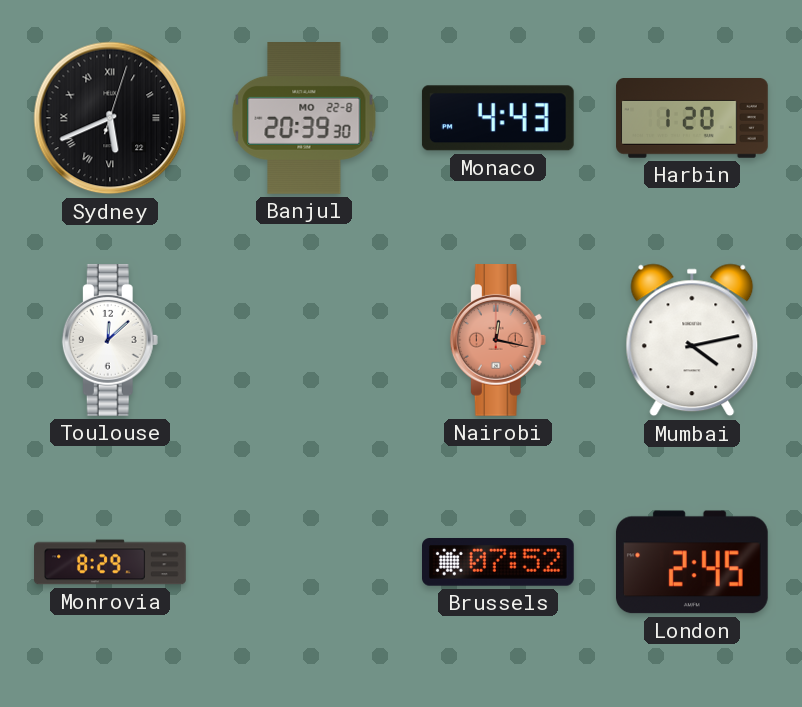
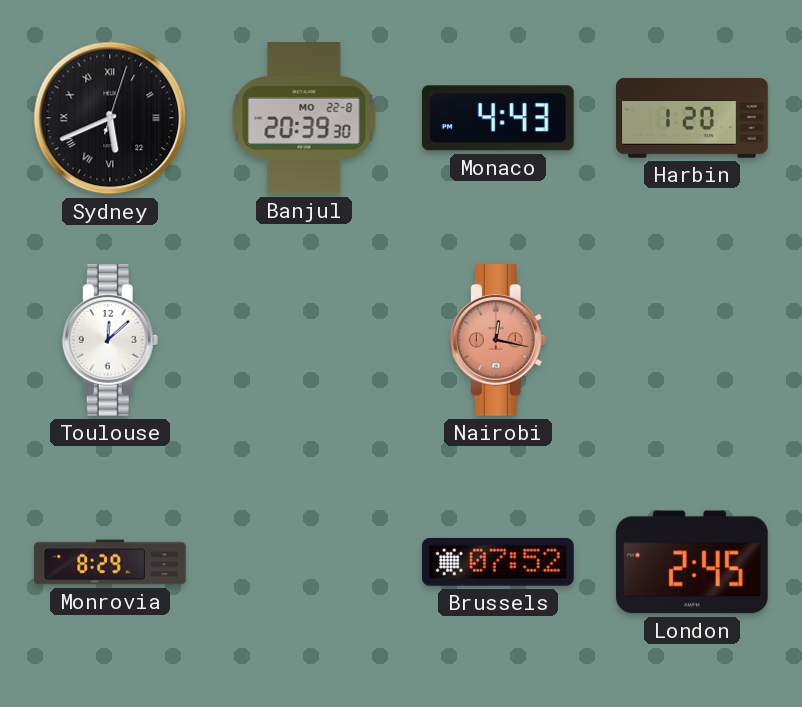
Mumbai: 4:13 -> none (692, 340)
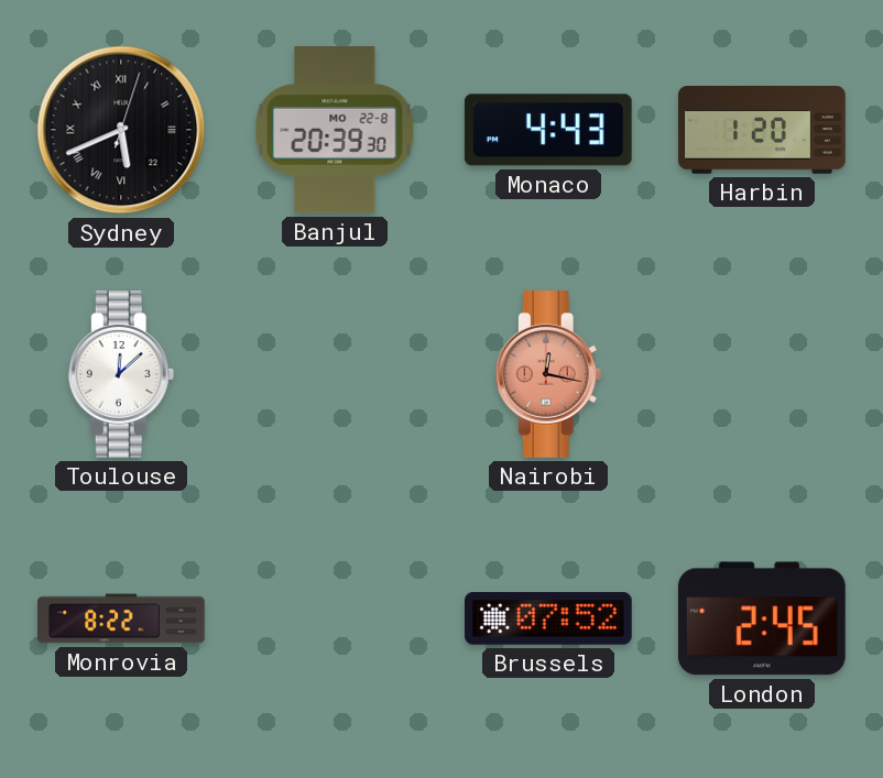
Monrovia: 8:29 -> 8:22 (121, 618)
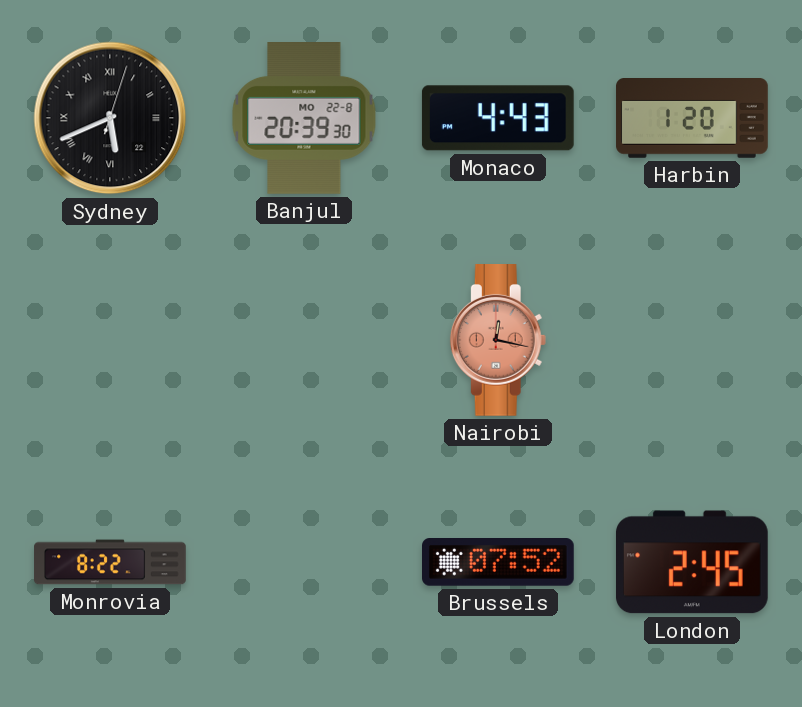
Toulouse: 12:08 -> none (121, 375)
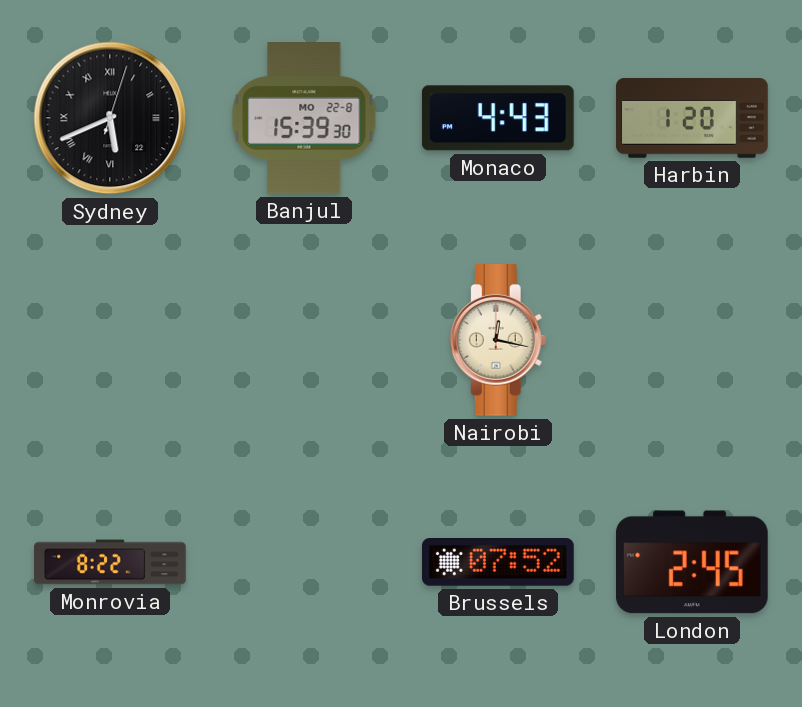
Banjul: 20:39 -> 15:39 (304, 119)
Nairobi dial: salmon -> cream (498, 341)
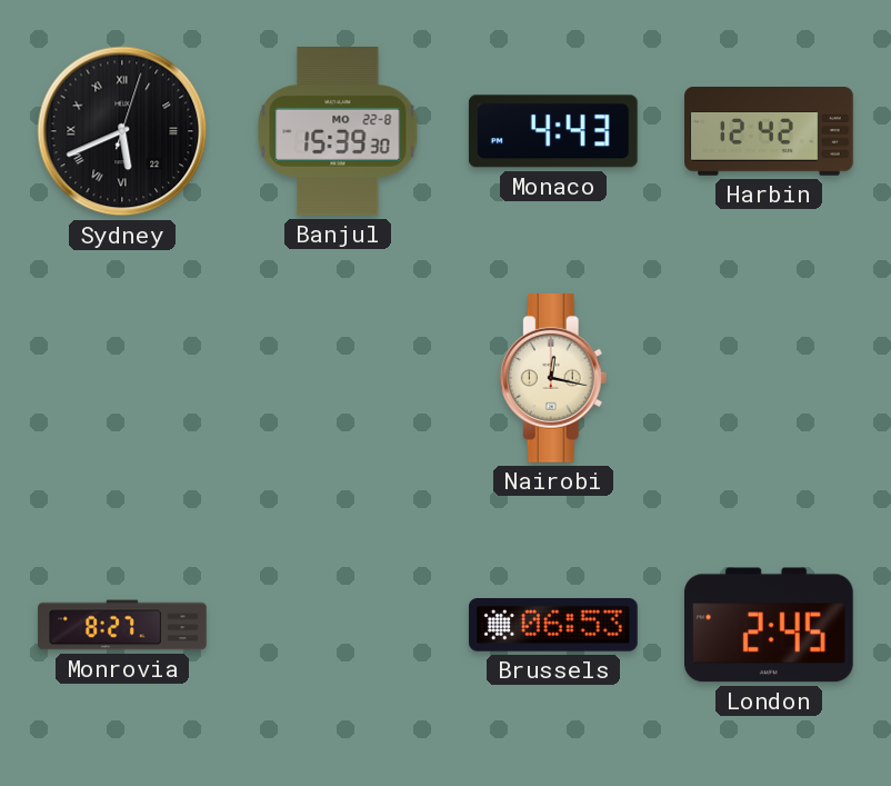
Harbin: 1:20 -> 12:42 (769, 131)
Monrovia: 8:22 -> 8:27 (122, 625)
Brussels: 07:52 -> 06:53 (554, 626)
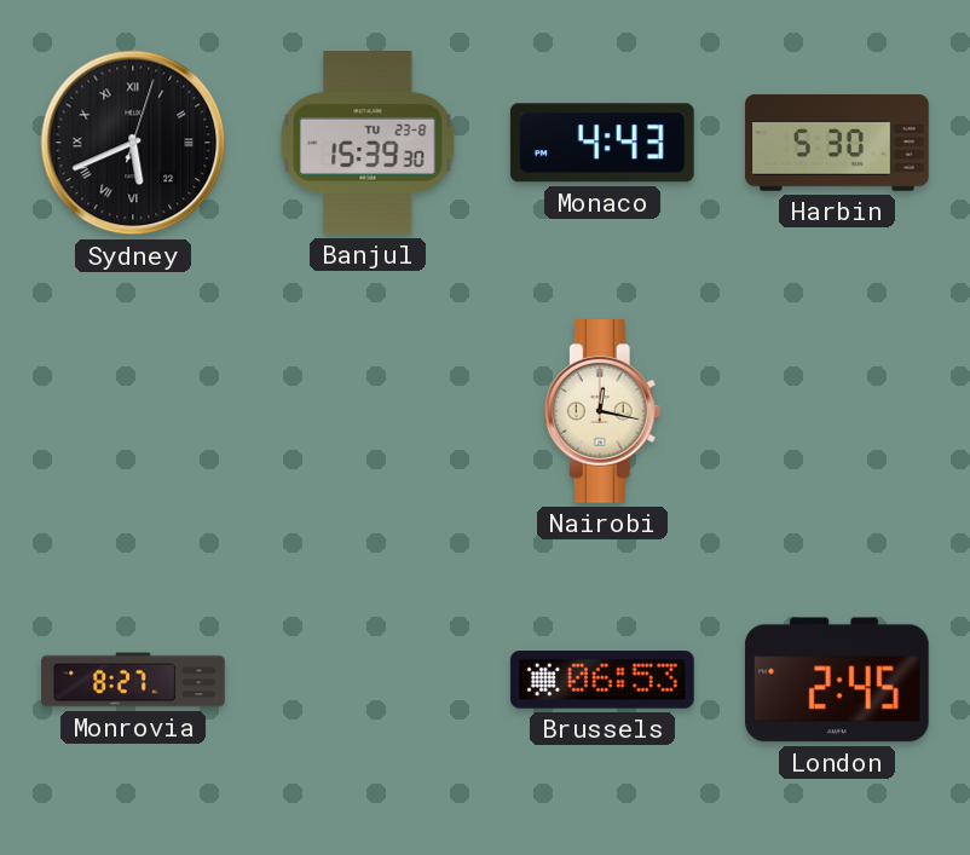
Banjul date: MO 22-8 -> TU 23-8 (368, 144)
Harbin: 12:42 -> 5:30 (837, 143)
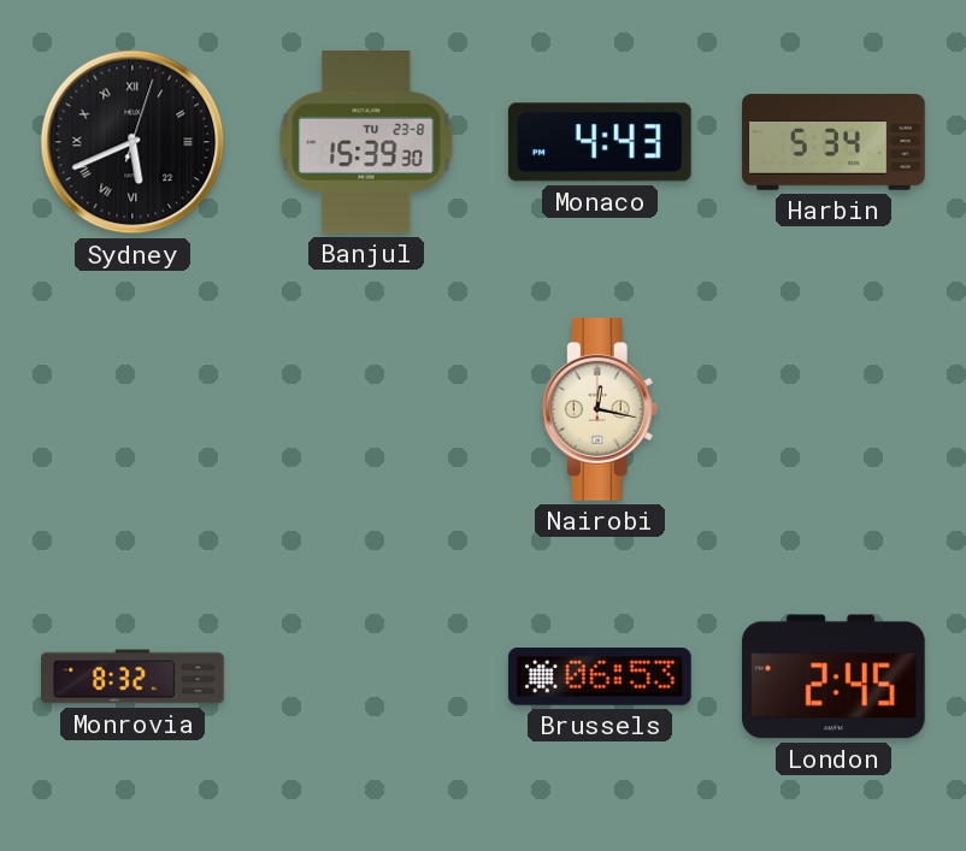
Harbin: 5:30 -> 5:34 (834, 142)
Monrovia: 8:27 -> 8:32 (132, 676)
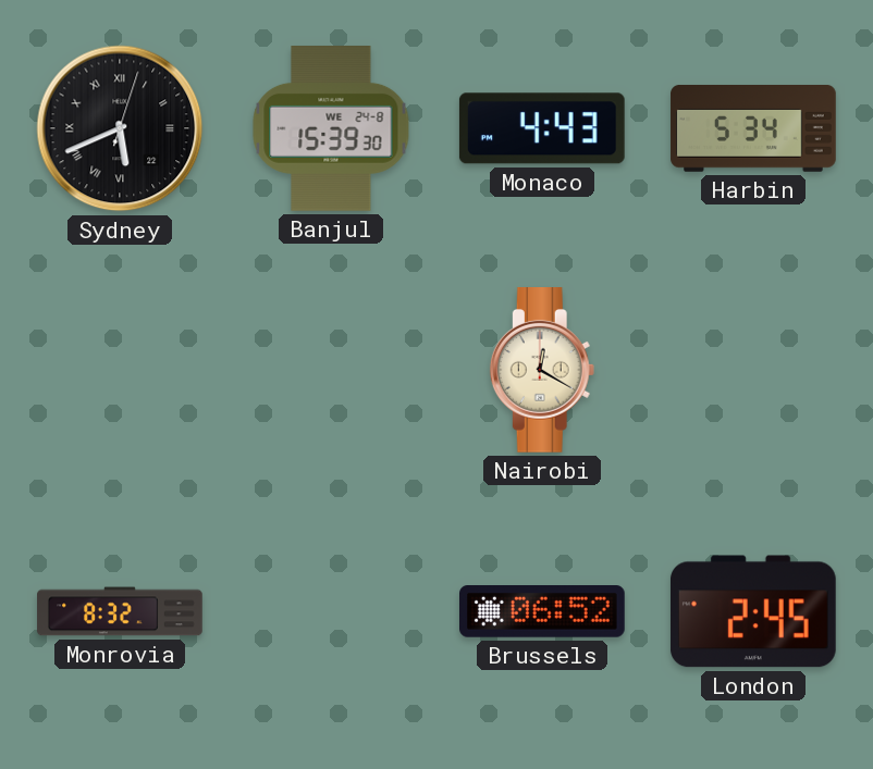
Banjul date: TU 23-8 -> WE 24-8 (331, 129)
Nairobi: 12:17 -> 12:20 (542, 371)
Brussels: 06:53 -> 06:52 (543, 612)
